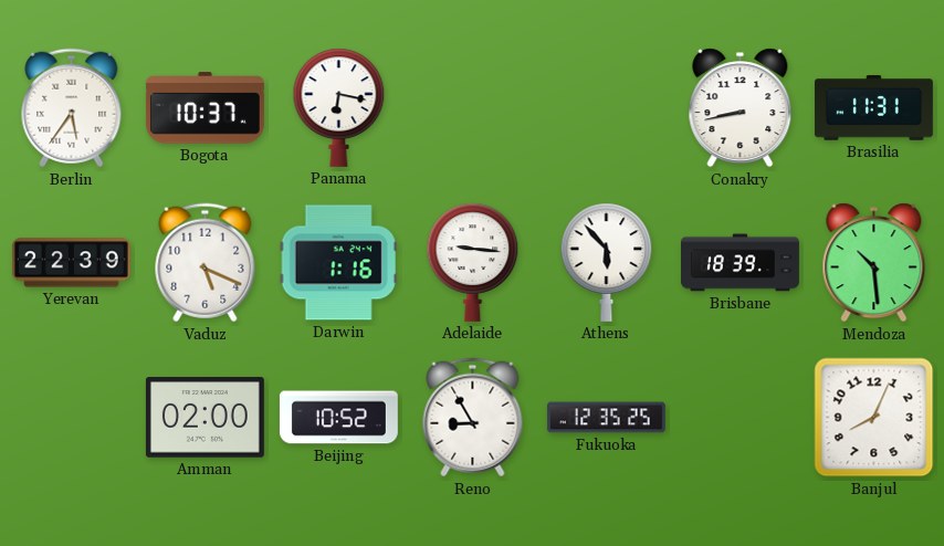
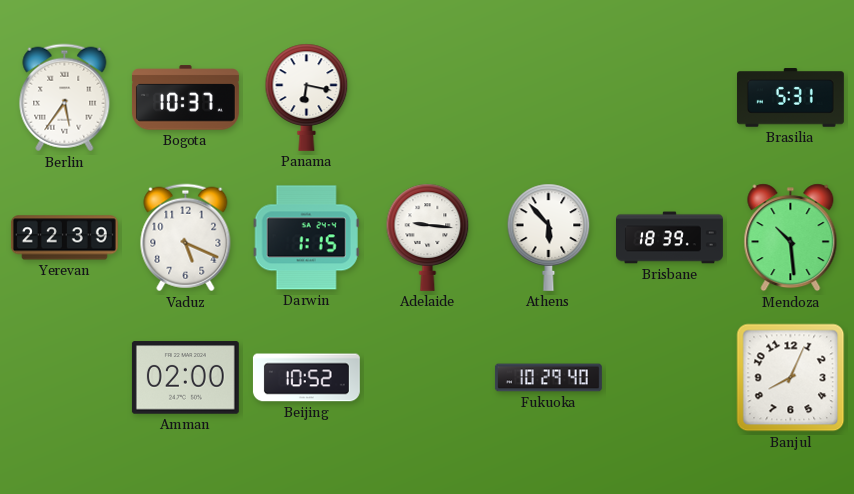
Conakry: 8:43 -> none (741, 108)
Brasilia: 11:31 -> 5:31 (790, 98)
Darwin: 1:16 -> 1:15 (306, 238)
Reno: 8:55 -> none (473, 418)
Fukuoka: 12:35 -> 10:29 (548, 378)
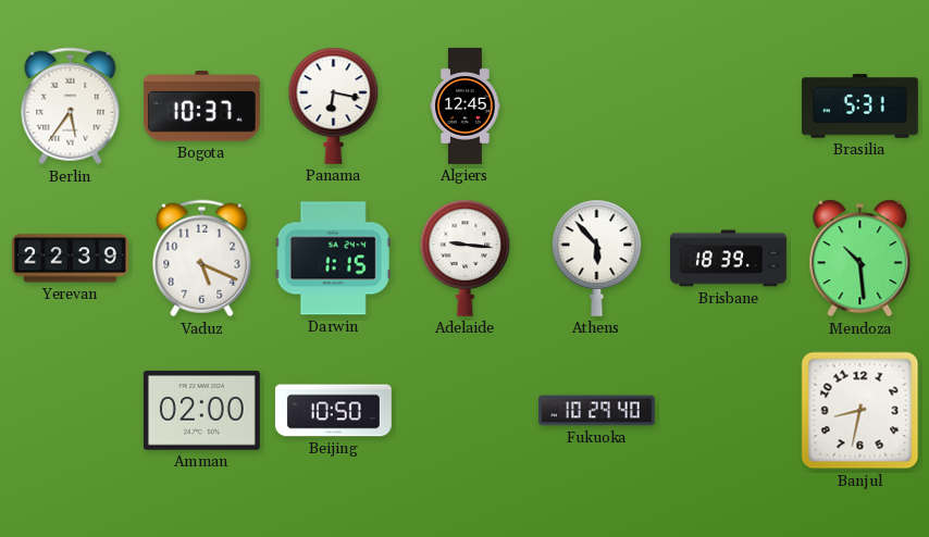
Algiers: none -> 12:45 (466, 105)
Beijing: 10:52 -> 10:50 (333, 411)
Banjul: 8:04 -> 8:32 (860, 411)
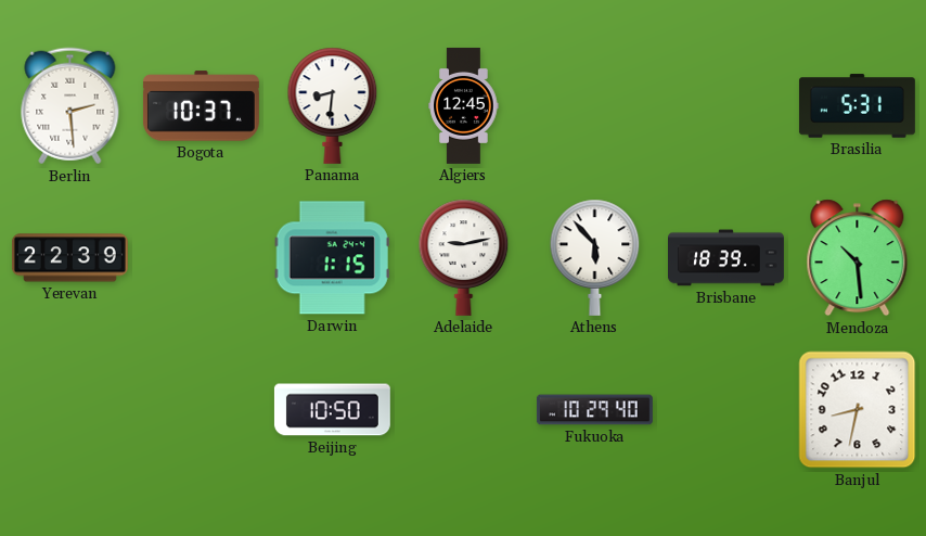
Berlin: 5:36 -> 2:29 (70, 106)
Panama: 6:17 -> 8:31 (333, 105)
Vaduz: 5:19 -> none (202, 259)
Adelaide: 9:16 -> 9:13 (464, 257)
Amman: 02:00 -> none (201, 411)
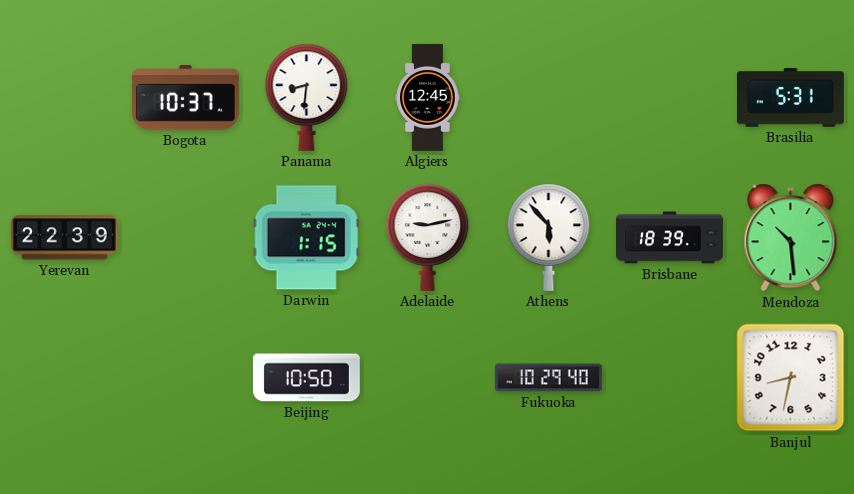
Berlin: 2:29 -> none (70, 106)
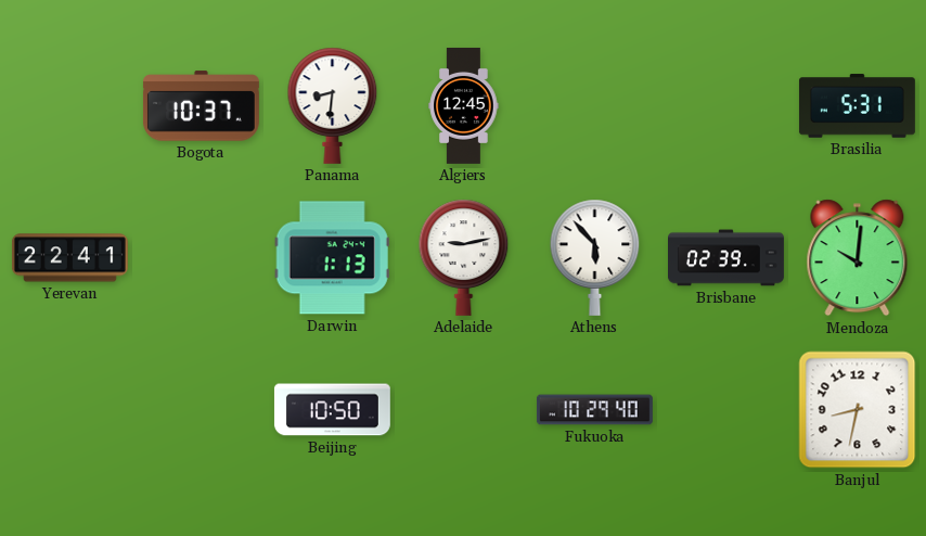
Yerevan: 22:39 -> 22:41 (69, 258)
Darwin: 1:15 -> 1:13 (332, 258)
Brisbane: 18:39 -> 02:39 (726, 258)
Mendoza: 10:29 -> 10:01 (858, 258)
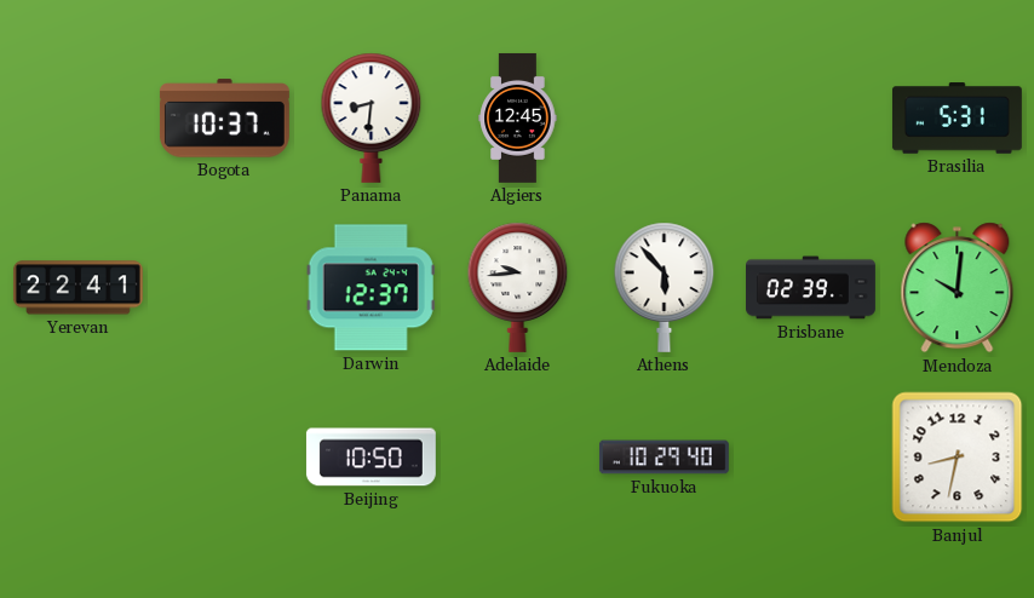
Darwin: 1:13 -> 12:37 (370, 288)
Adelaide: 9:13 -> 9:44 (518, 287)
